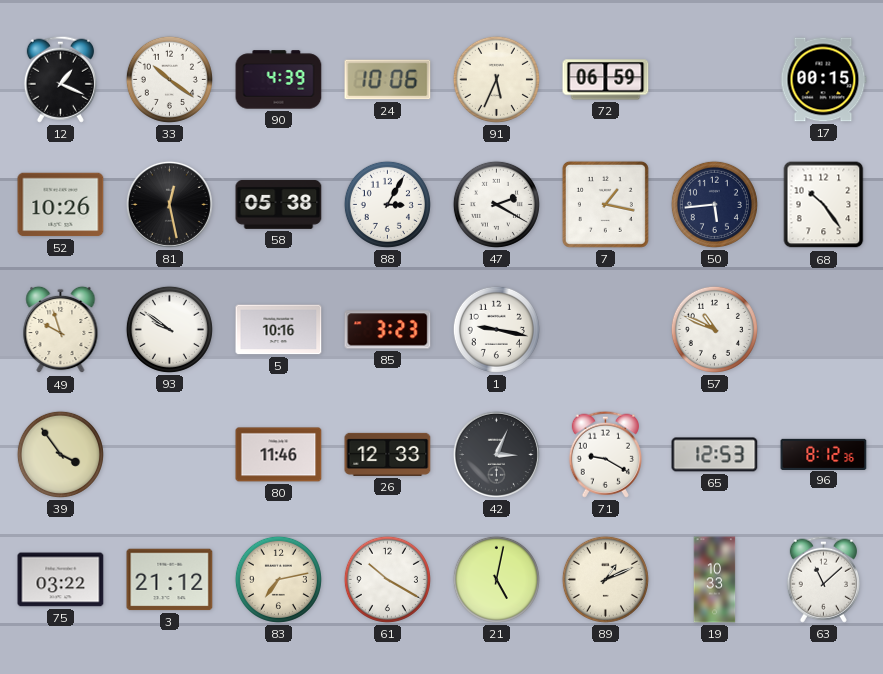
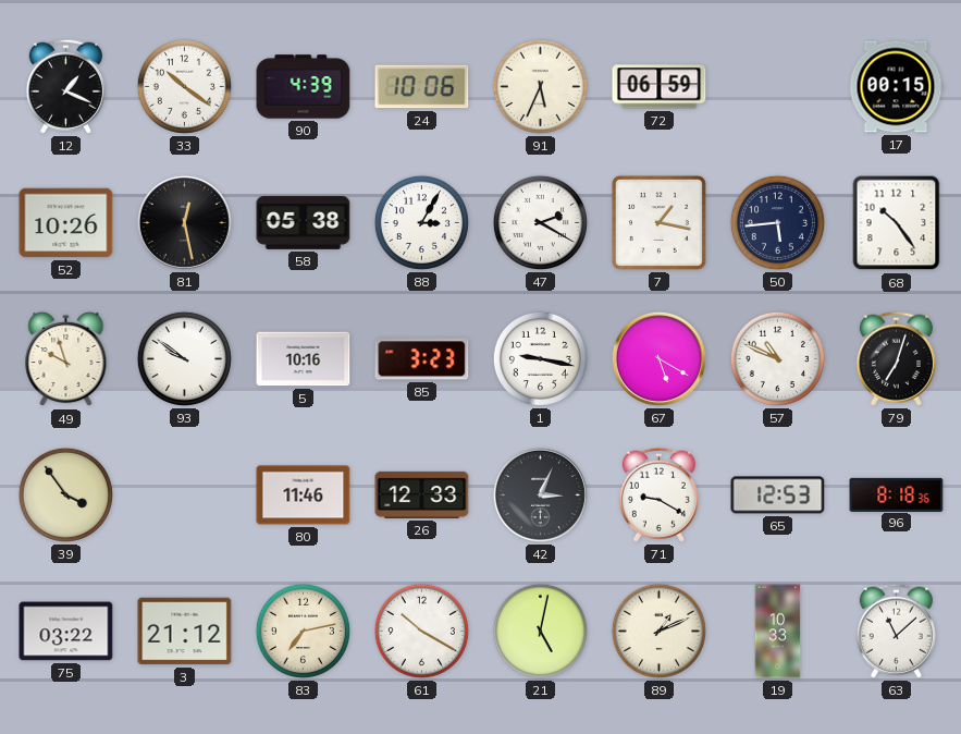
67: none -> 5:20 (658, 358)
79: none -> 7:03 (896, 358)
96: 8:12 -> 8:18 (897, 494)
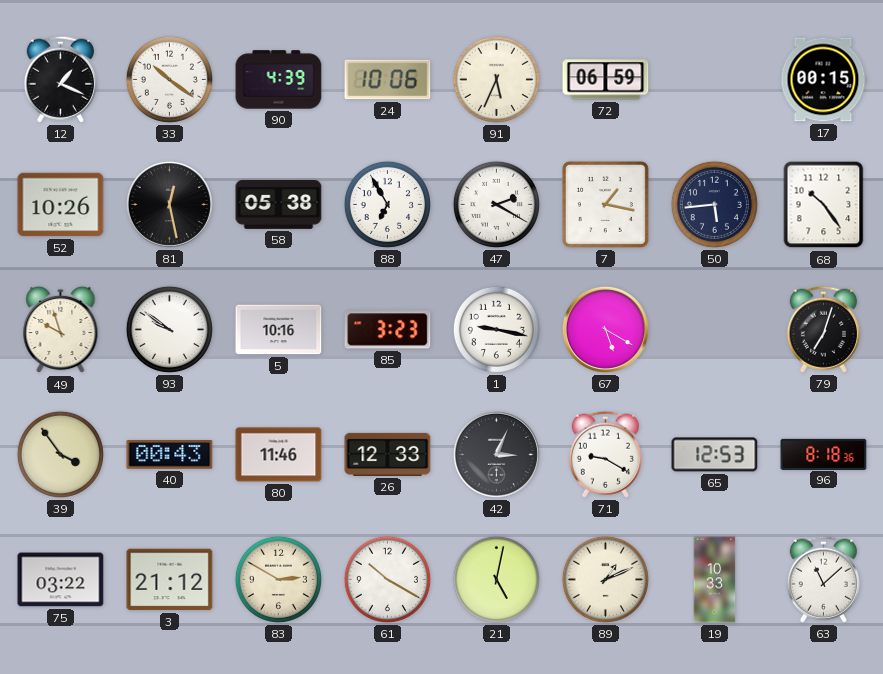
88: 3:05 -> 6:55 (387, 204)
57: 10:49 -> none (777, 358)
40: none -> 00:43 (170, 455)
83: 7:13 -> 2:50 (278, 579)
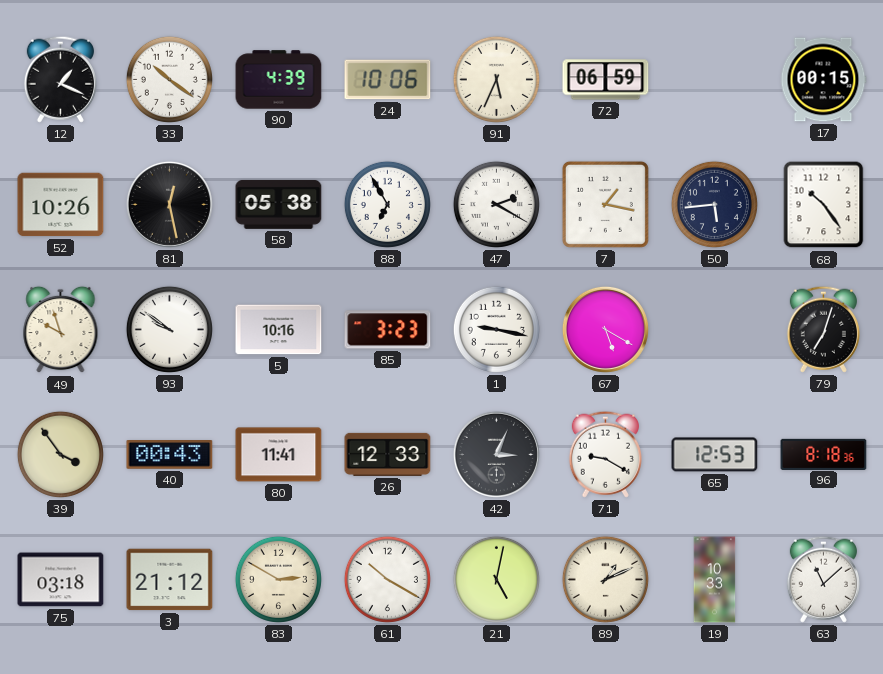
80: 11:46 -> 11:41 (279, 455)
75: 03:22 -> 03:18 (61, 580)
